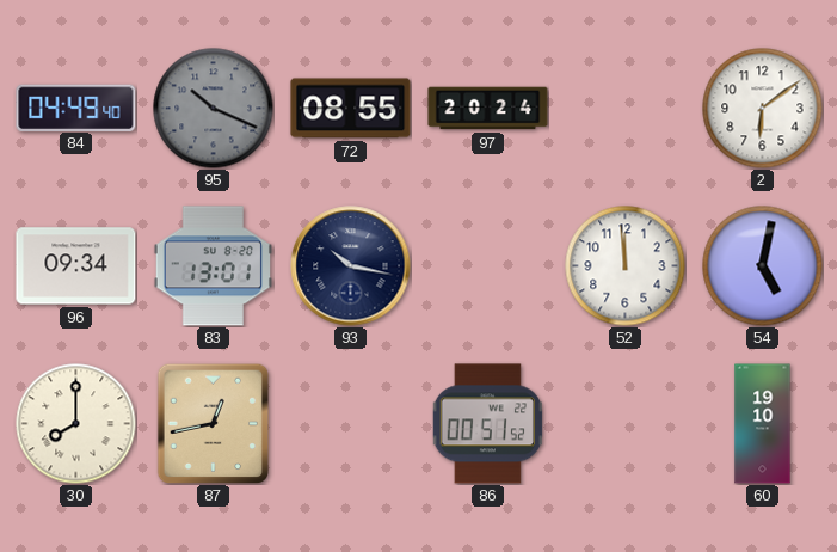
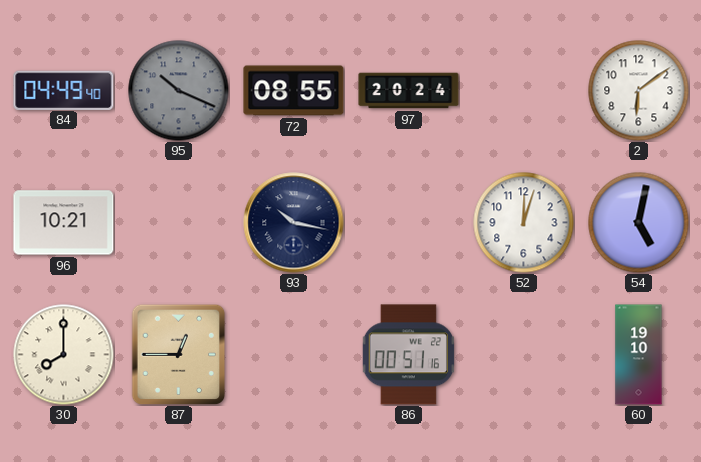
96: 09:34 -> 10:21 (64, 223)
83: 13:01 -> none (213, 266)
52: 11:59 -> 12:03 (524, 223)
87: 12:43 -> 12:45 (179, 354)
86: 00:51:52 -> 00:51:16 (408, 355)
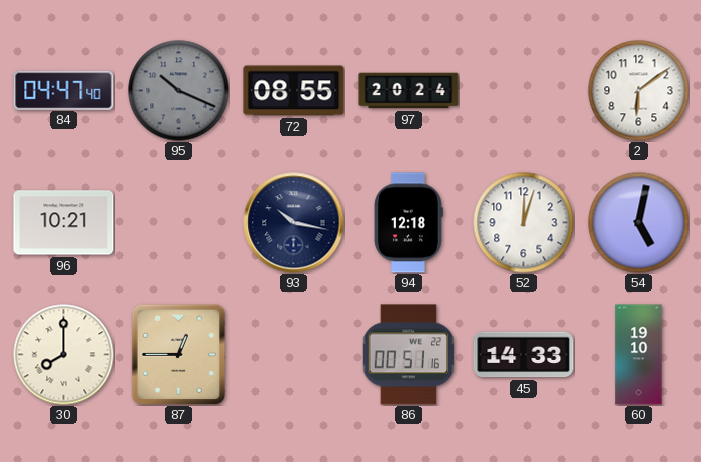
84: 04:49 -> 04:47 (64, 90)
94: none -> 12:18 (409, 223)
45: none -> 14:33 (524, 355)
